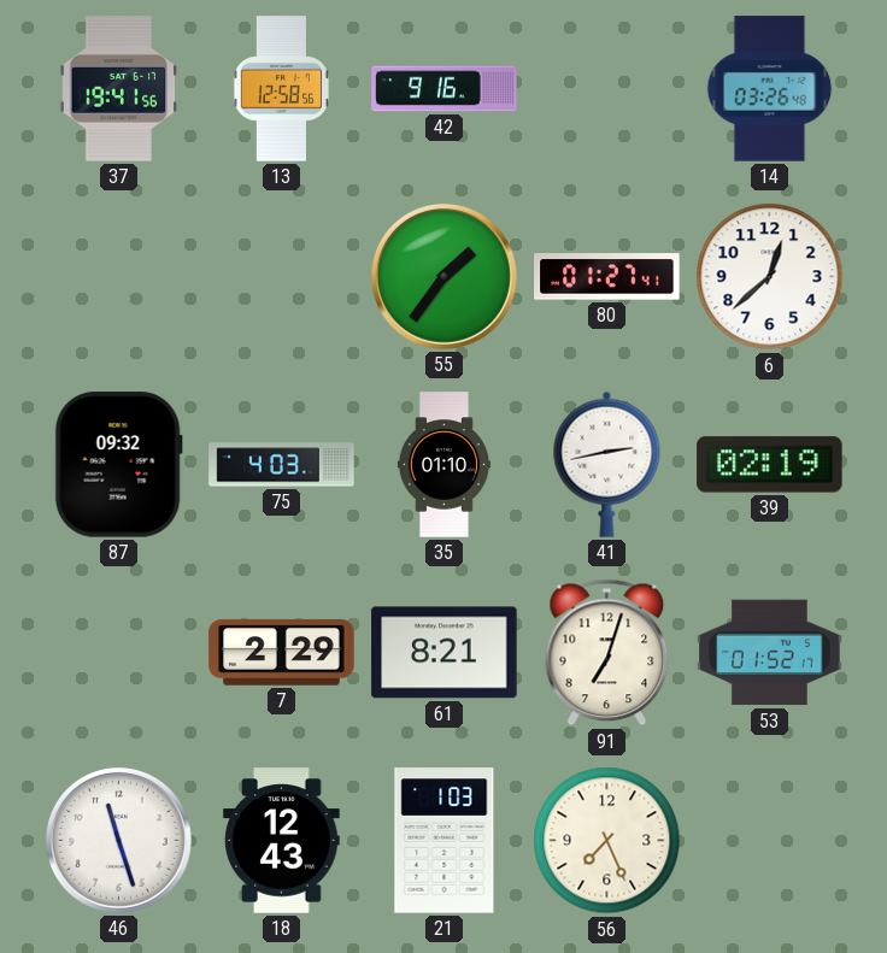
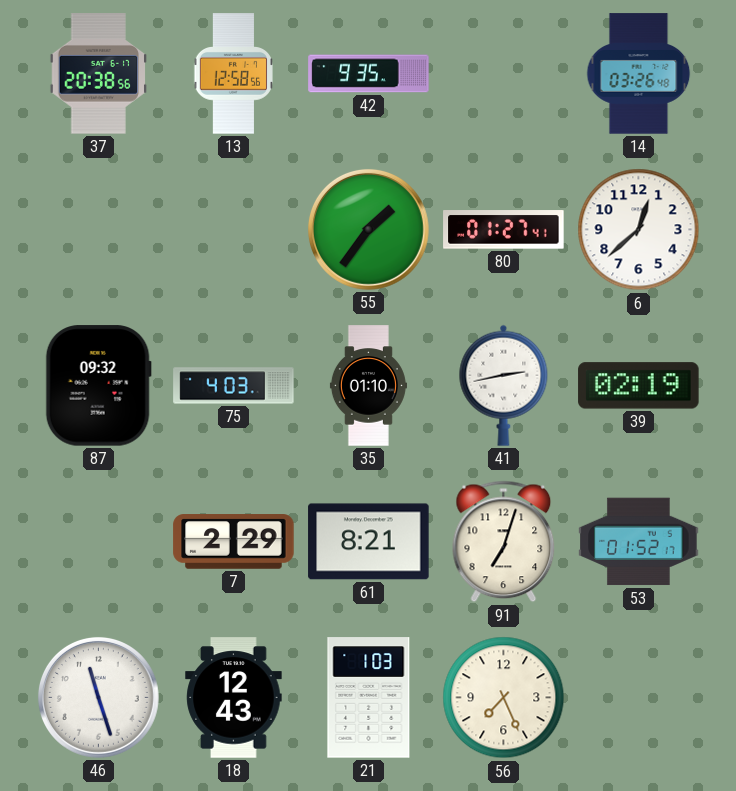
37: 19:41 -> 20:38 (98, 74)
42: 9:16 -> 9:35 (369, 74)
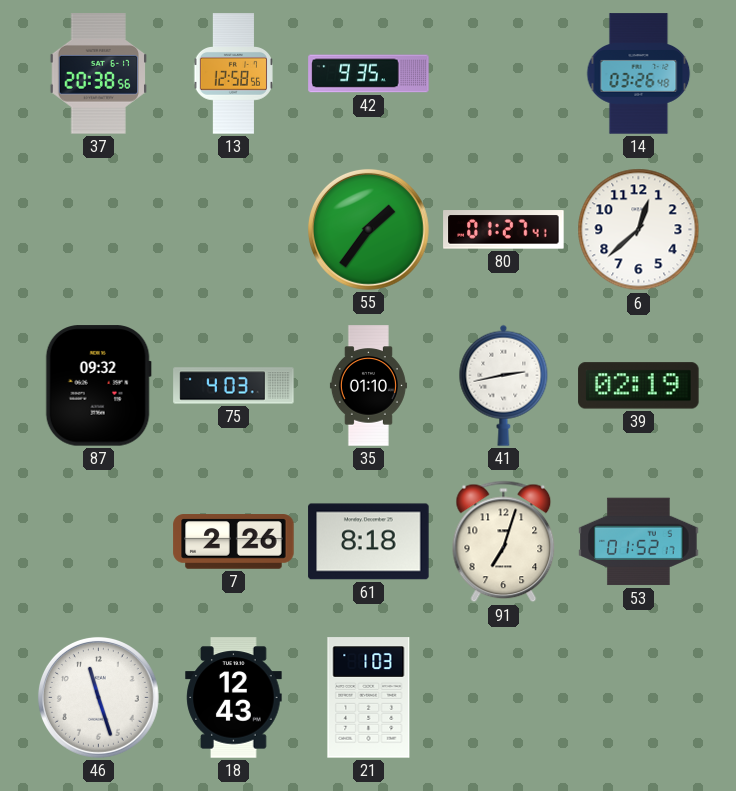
7: 2:29 -> 2:26 (234, 542)
61: 8:21 -> 8:18 (369, 542)
56: 7:26 -> none (504, 698)
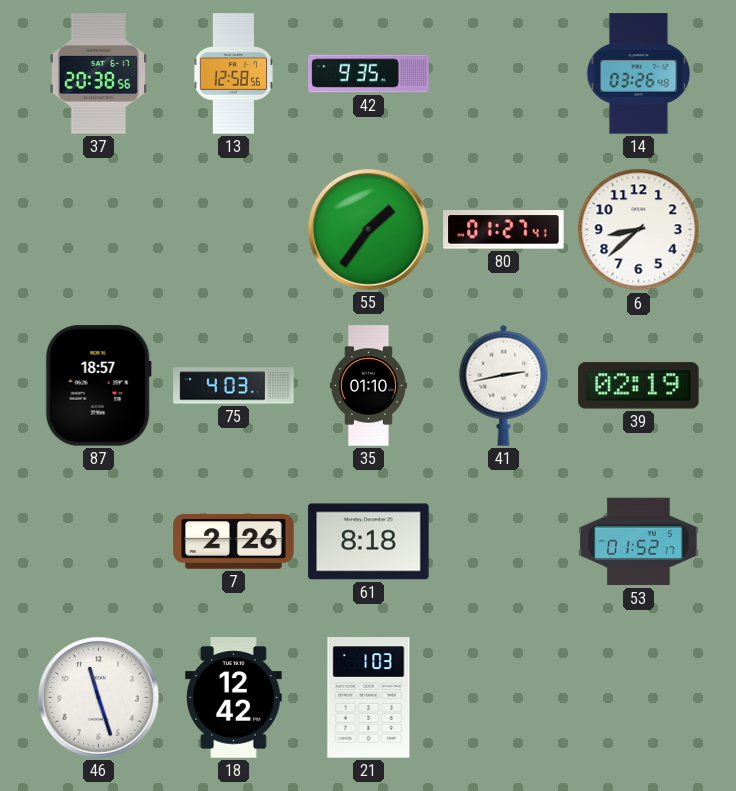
6: 12:38 -> 8:38 (639, 230)
87: 09:32 -> 18:57 (98, 386)
91: 7:03 -> none (504, 542)
18: 12:43 -> 12:42 (234, 698)
